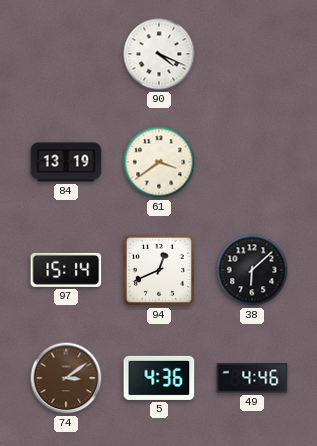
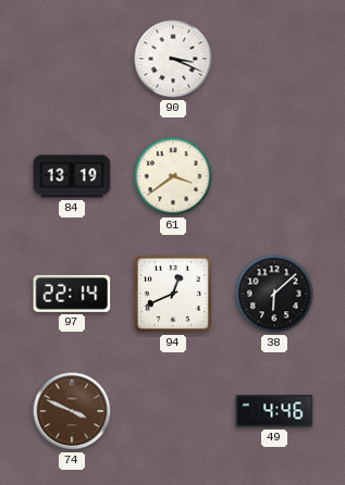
90: 4:19 -> 3:19 (173, 59)
97: 15:14 -> 22:14 (72, 294)
74: 3:09 -> 3:49 (72, 411)
5: 4:36 -> none (159, 378)
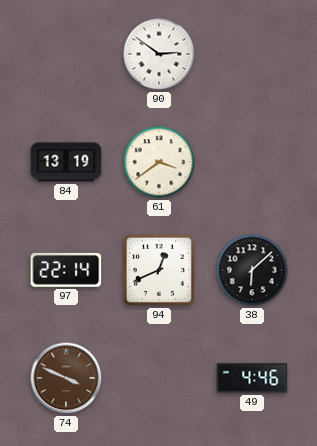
90: 3:19 -> 2:51 (159, 54)
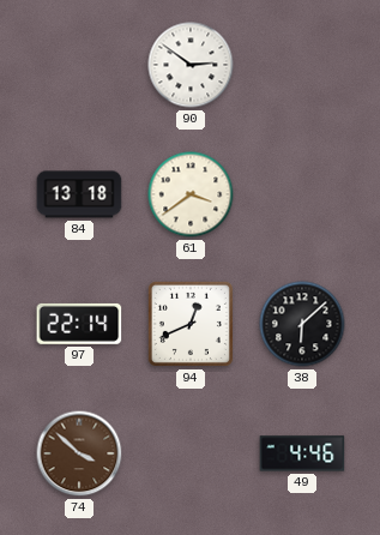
84: 13:19 -> 13:18 (79, 194)
74: 3:49 -> 3:52 (79, 453)
